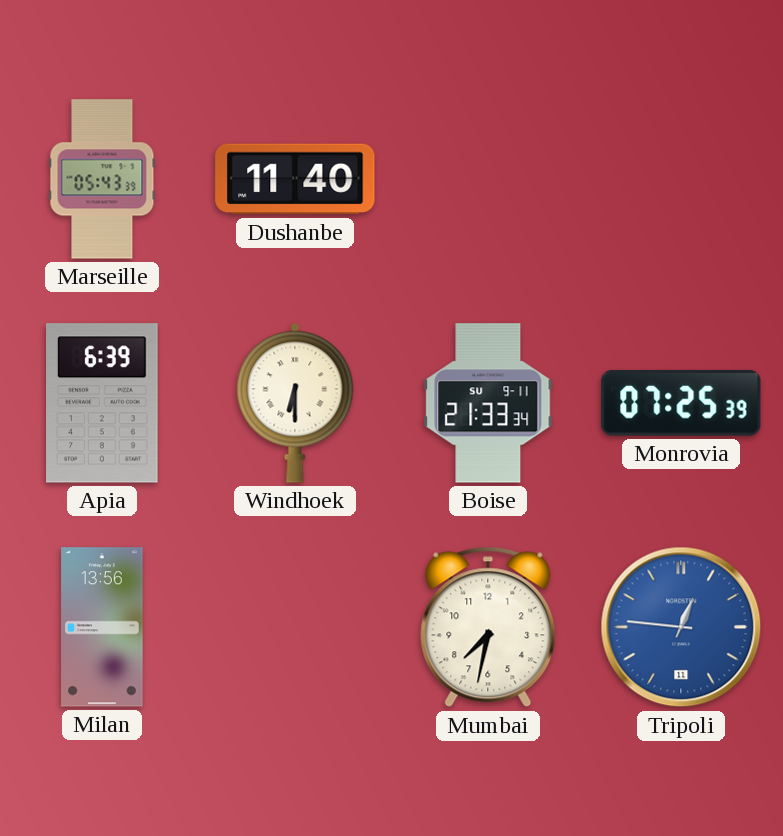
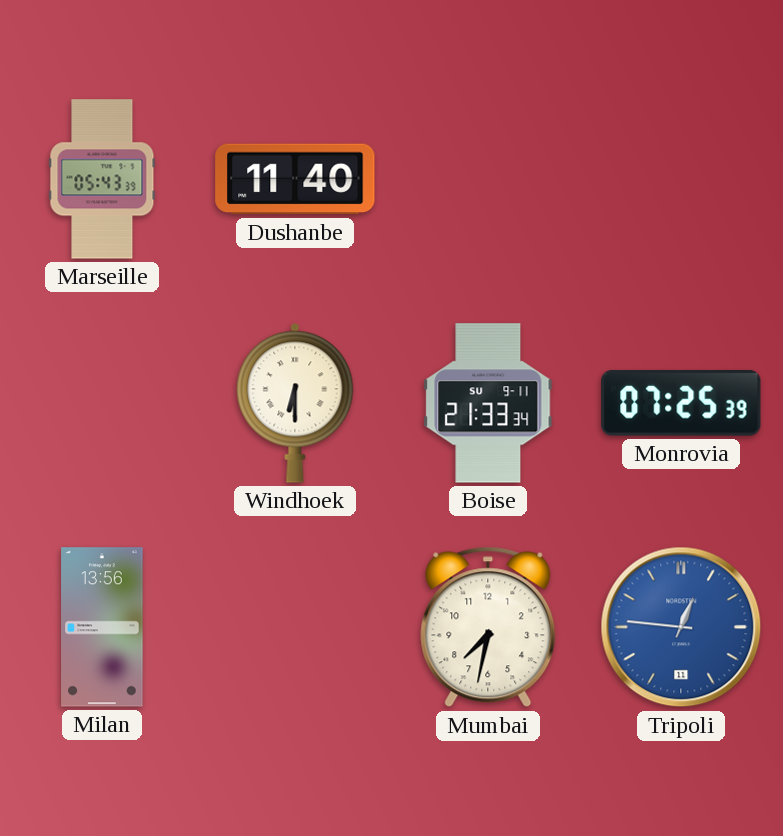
Apia: 6:39 -> none (102, 403)
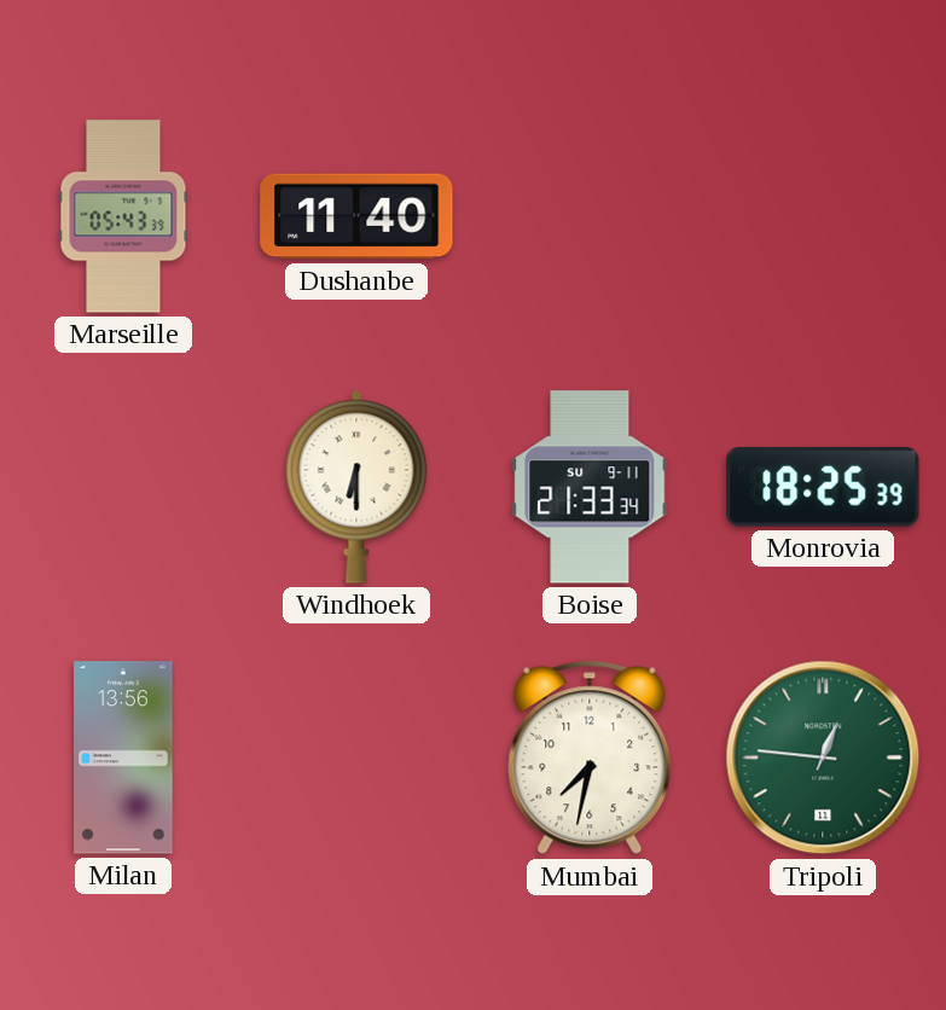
Monrovia: 07:25 -> 18:25 (823, 487)
Tripoli dial: blue -> green (823, 757)
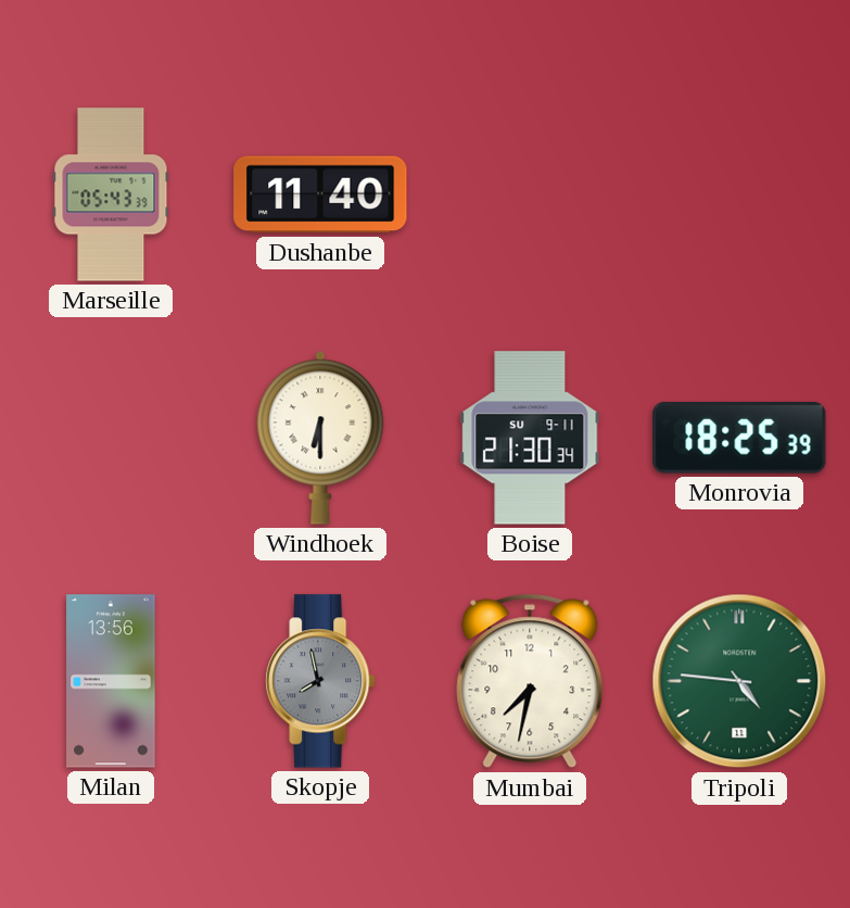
Boise: 21:33 -> 21:30 (530, 438)
Skopje: none -> 7:58 (320, 681)
Tripoli: 12:46 -> 4:46 (739, 681)
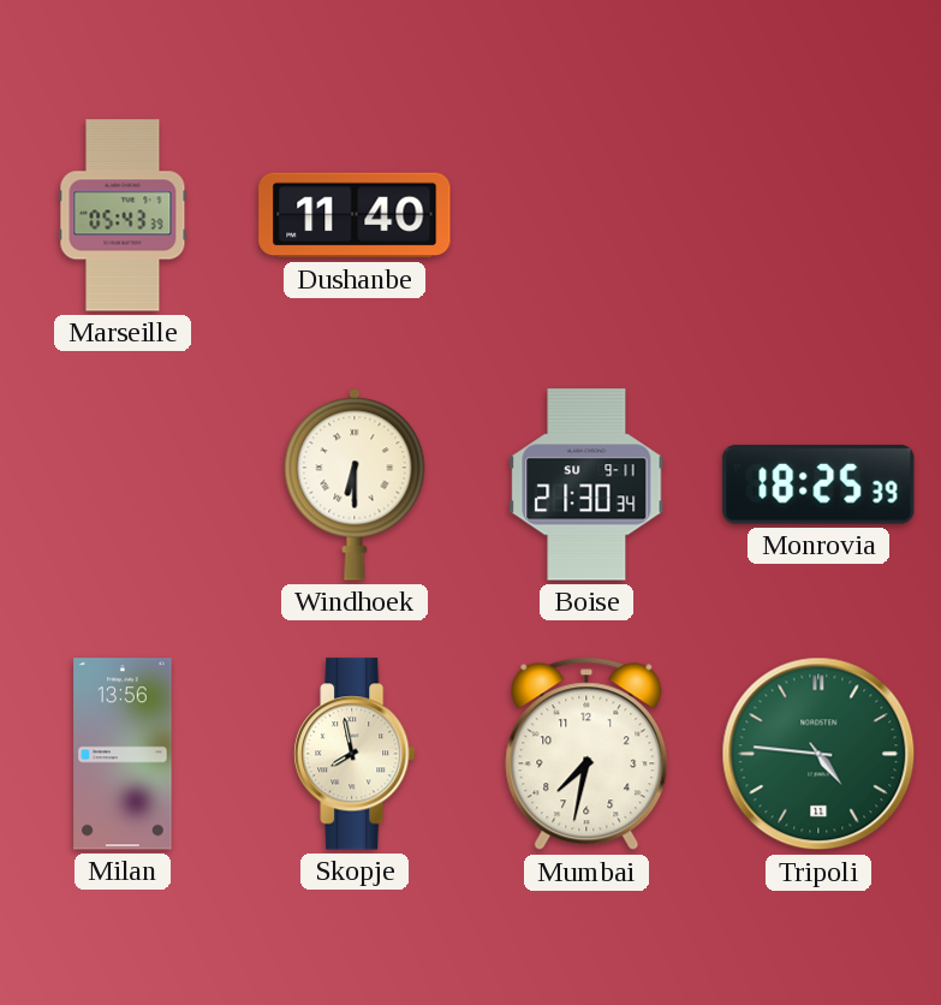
Skopje dial: grey -> cream (355, 754)
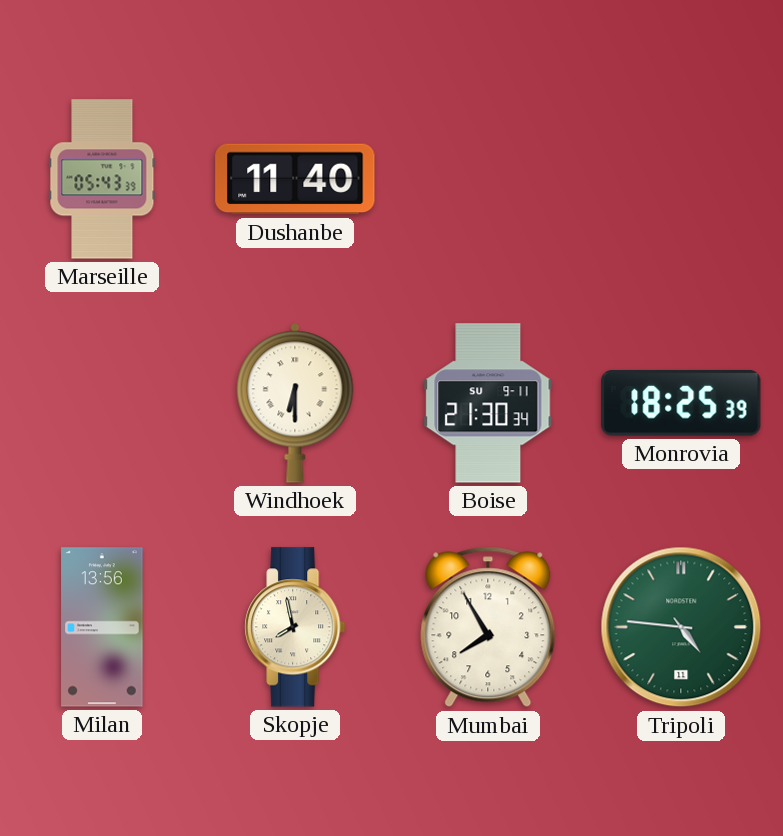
Mumbai: 7:32 -> 7:55 (488, 627)
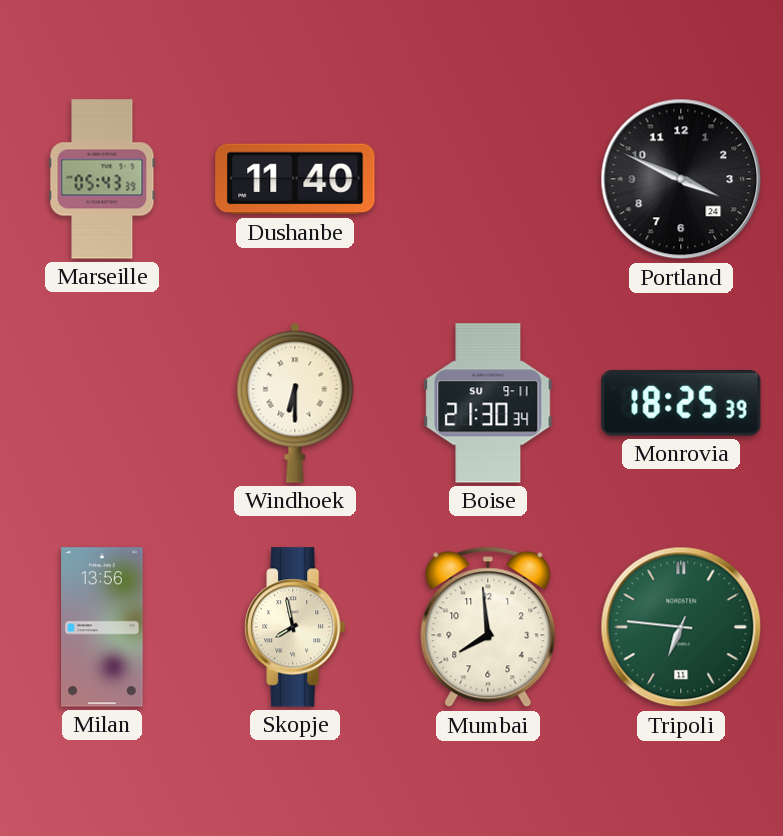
Portland: none -> 3:49 (681, 179)
Mumbai: 7:55 -> 7:59 (488, 627)
Tripoli: 4:46 -> 6:46 (681, 627)
